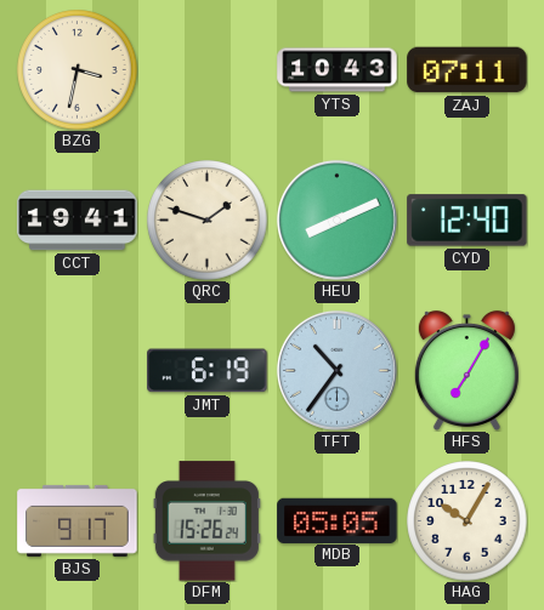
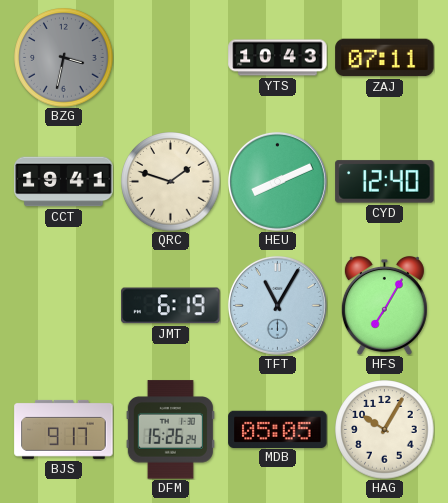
BZG dial: cream -> grey (64, 58)
TFT: 10:36 -> 11:05 (277, 305)
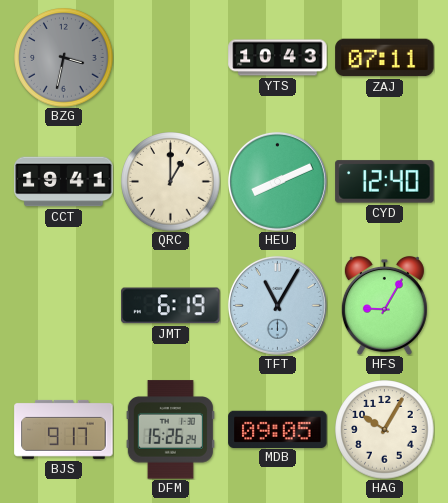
QRC: 1:48 -> 1:00 (171, 182)
HFS: 7:05 -> 9:05 (384, 305)
MDB: 05:05 -> 09:05 (278, 429)
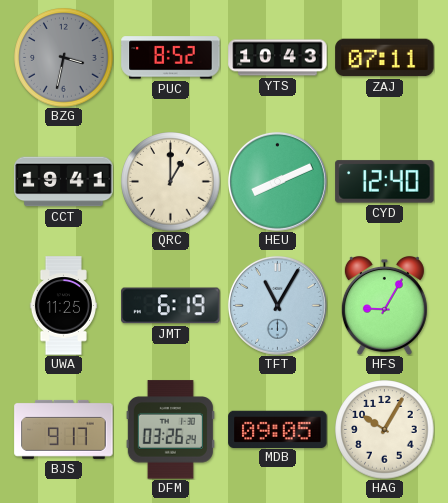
PUC: none -> 8:52 (171, 58)
UWA: none -> 11:25 (63, 306)
DFM: 15:26 -> 03:26 (170, 430)
